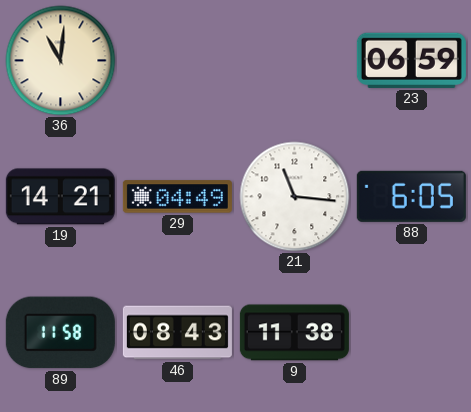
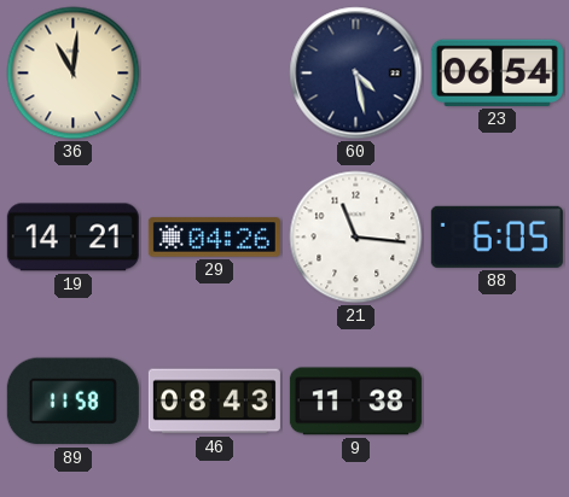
60: none -> 4:28 (356, 74)
23: 06:59 -> 06:54 (497, 72)
29: 04:49 -> 04:26 (214, 238)
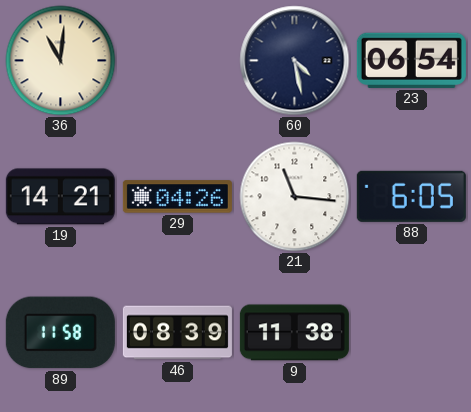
46: 08:43 -> 08:39 (177, 333)
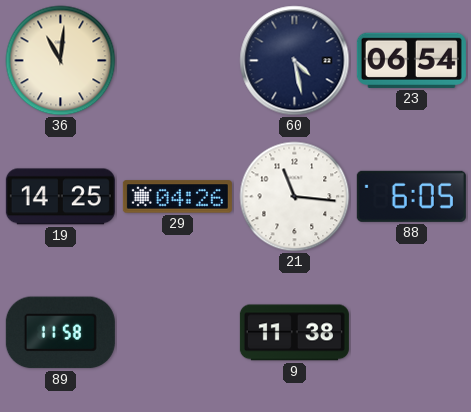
19: 14:21 -> 14:25 (60, 197)
46: 08:39 -> none (177, 333)
